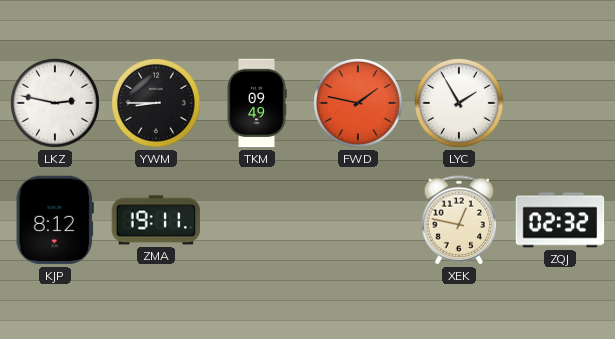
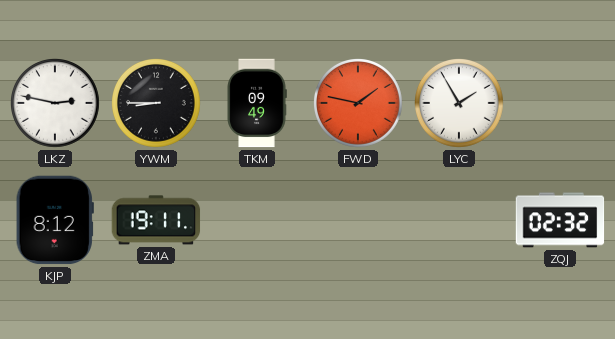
XEK: 12:47 -> none (459, 220)
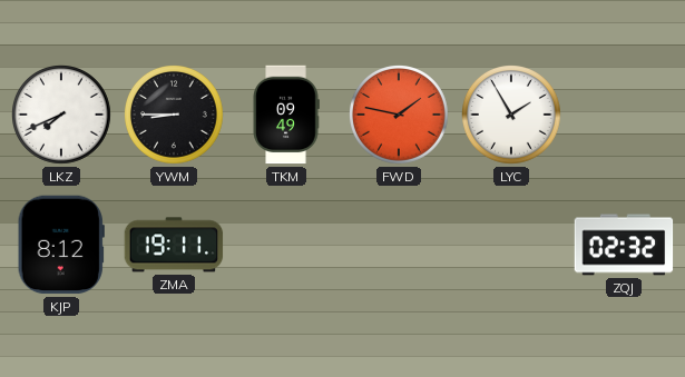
LKZ: 2:47 -> 7:41 (62, 116)
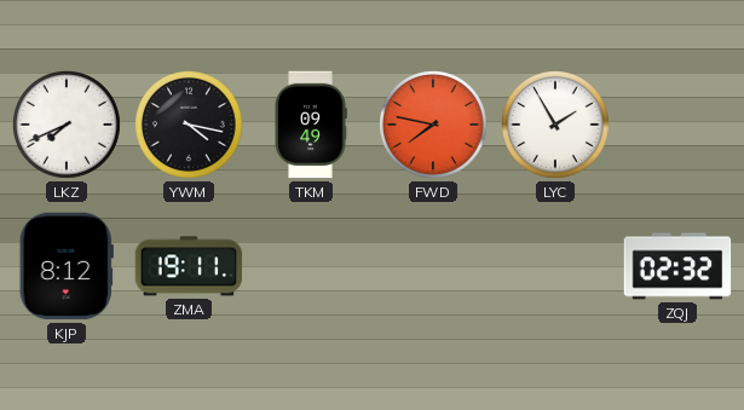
YWM: 8:45 -> 4:17 (190, 126)
FWD: 1:47 -> 7:47 (434, 126)
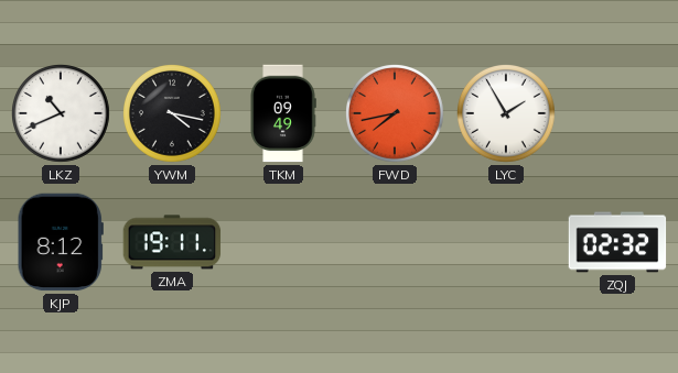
LKZ: 7:41 -> 10:41 (62, 114)
FWD: 7:47 -> 7:43 (396, 114)
